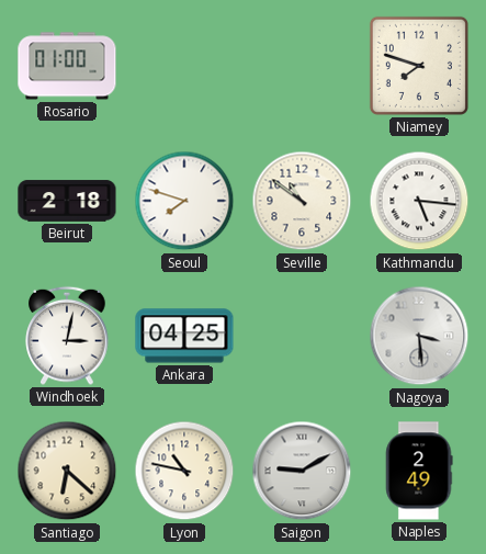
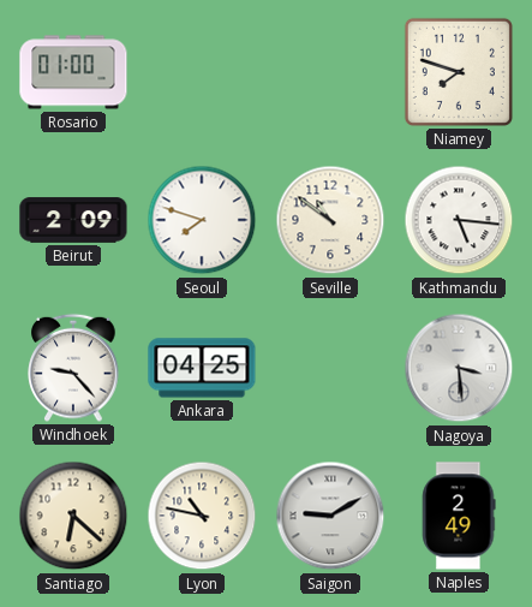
Beirut: 2:18 -> 2:09 (73, 220)
Windhoek: 3:02 -> 9:23 (73, 368)
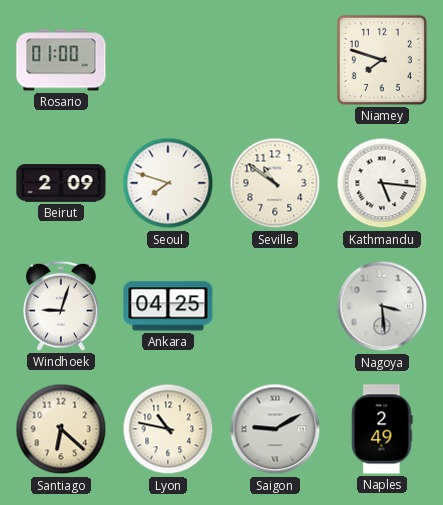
Windhoek: 9:23 -> 9:03 (61, 306)
